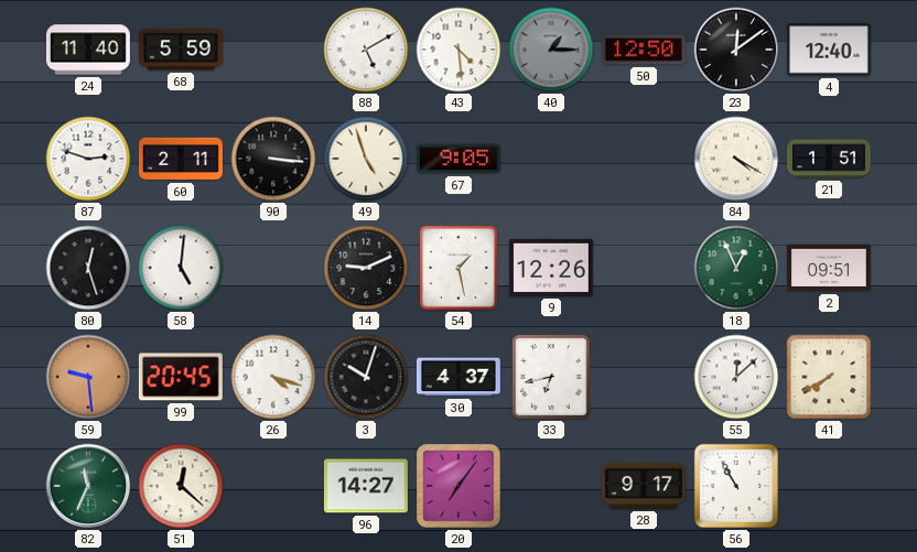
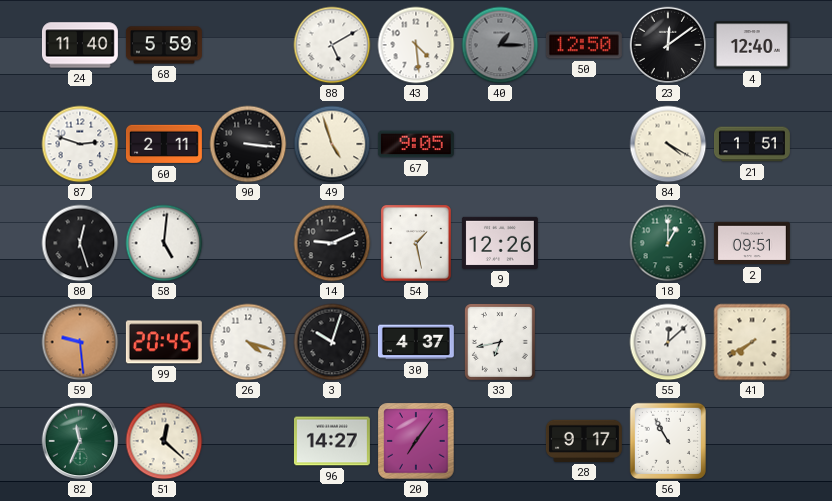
18: 12:56 -> 1:00 (668, 243)
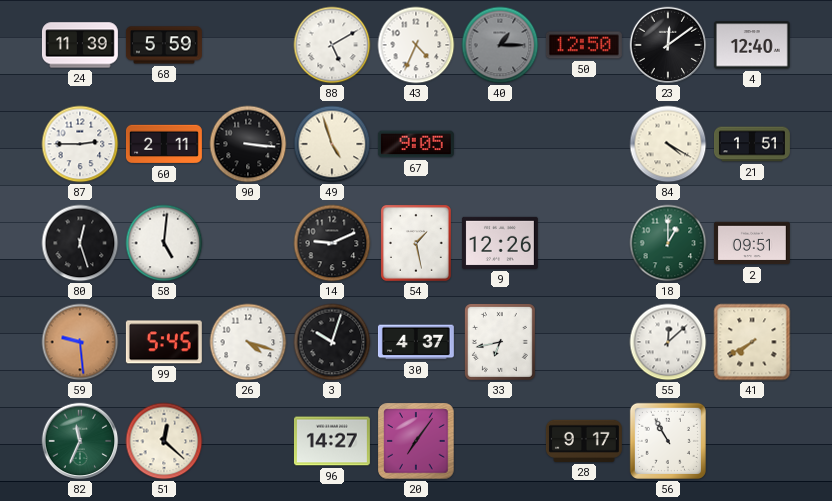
24: 11:40 -> 11:39 (80, 45)
43: 4:29 -> 4:34 (416, 45)
87: 2:48 -> 2:45 (80, 144)
99: 20:45 -> 5:45 (164, 342)
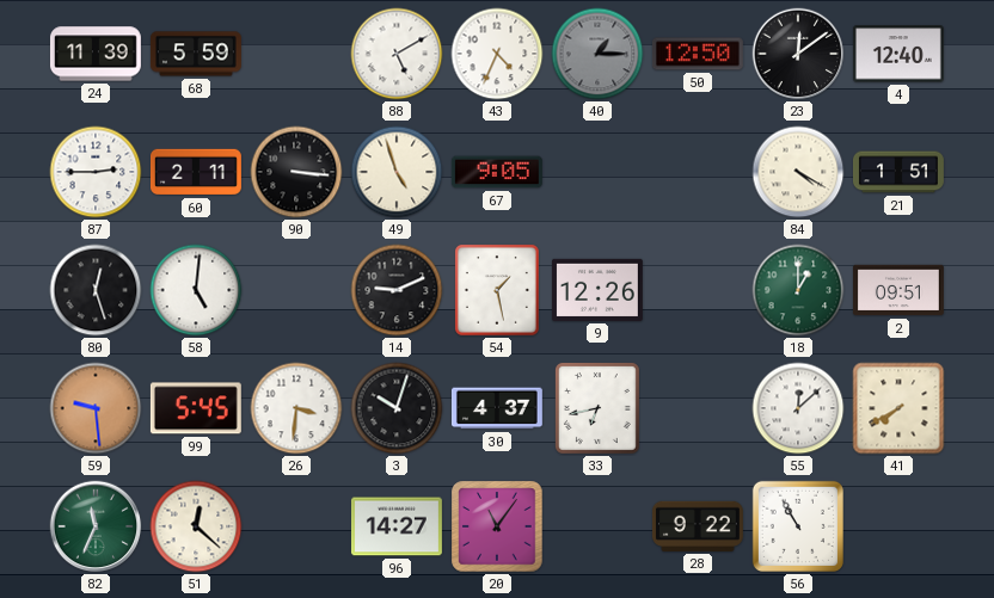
26: 4:18 -> 3:31 (296, 408)
20: 7:06 -> 11:06 (497, 526)
28: 9:17 -> 9:22 (698, 526)
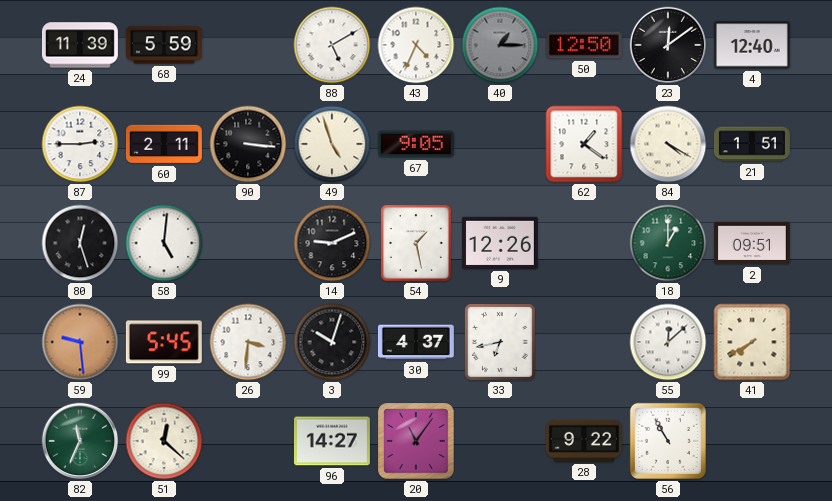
62: none -> 1:21 (584, 144)
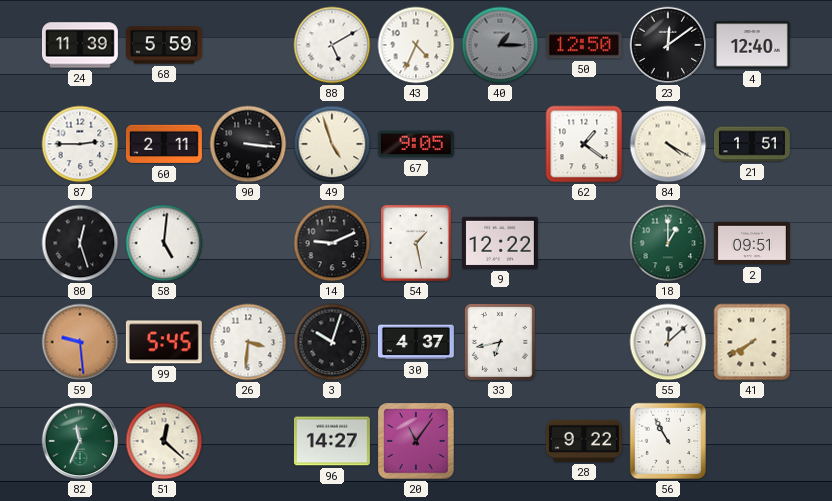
9: 12:26 -> 12:22 (500, 243)
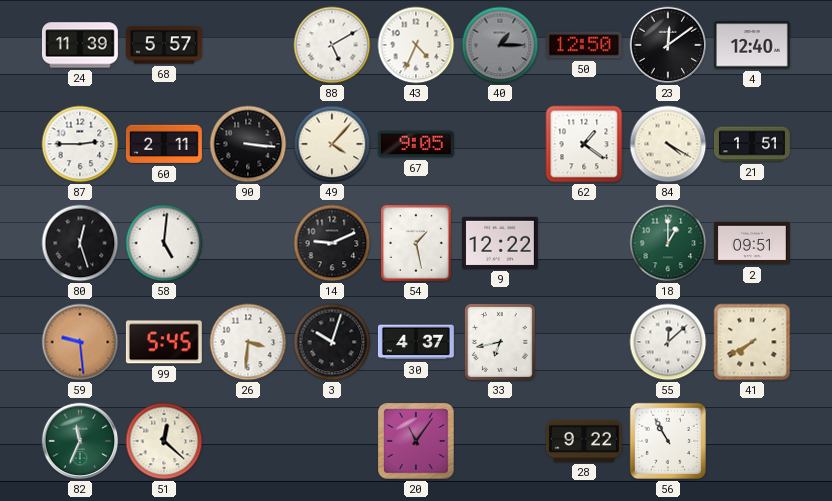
68: 5:59 -> 5:57 (164, 45)
49: 4:57 -> 4:07 (332, 144)
96: 14:27 -> none (332, 441)
